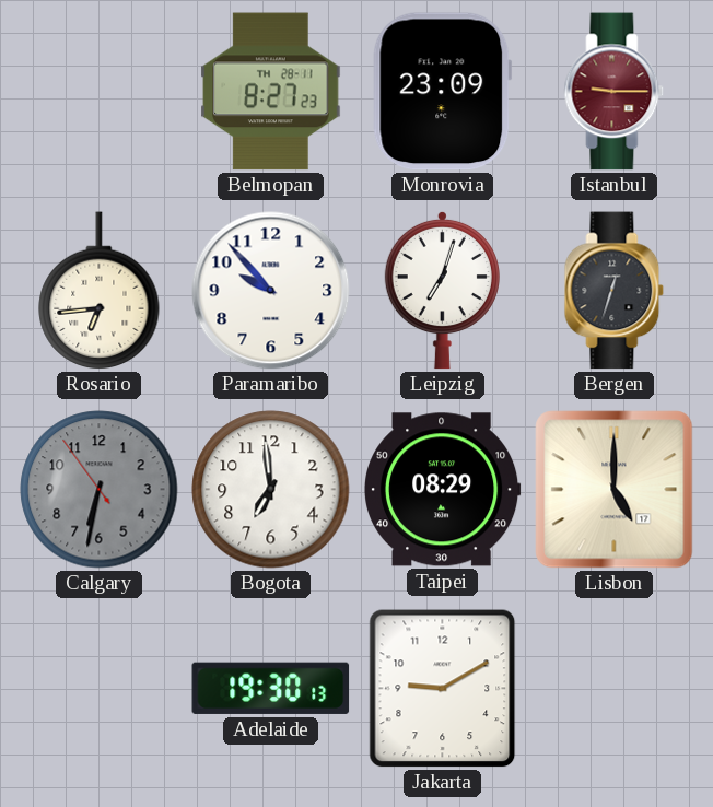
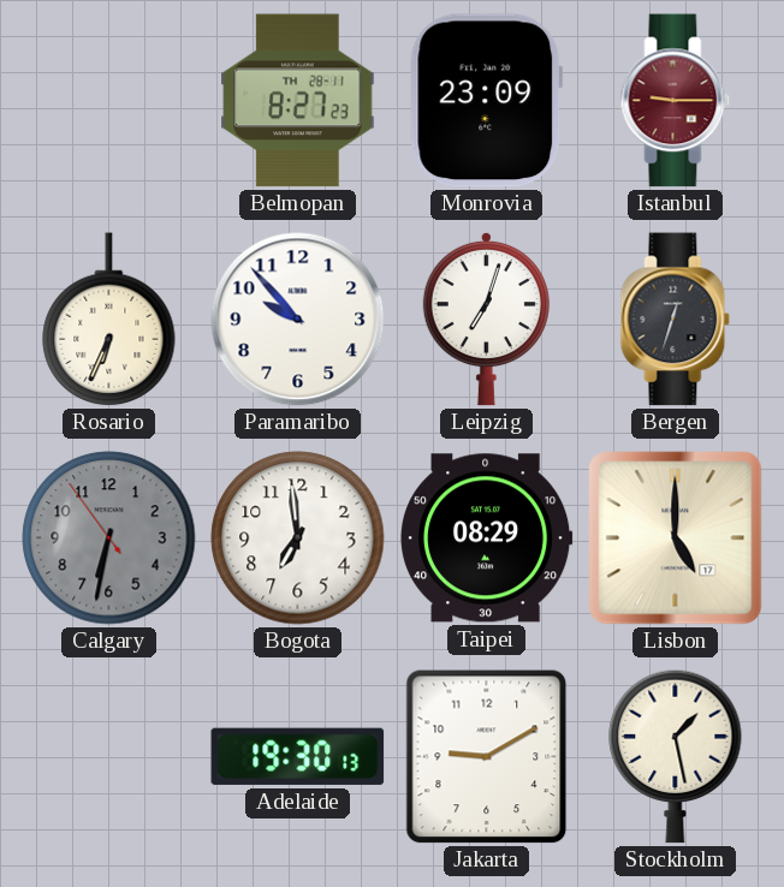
Rosario: 6:44 -> 6:34 (109, 320)
Stockholm: none -> 1:28 (676, 756)
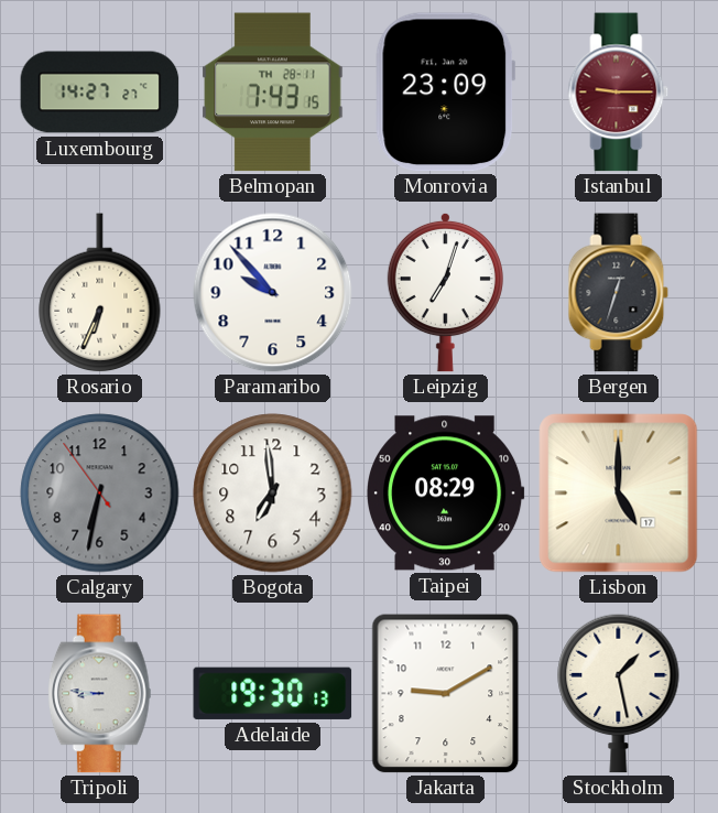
Luxembourg: none -> 14:27 (100, 93)
Belmopan: 8:27 -> 7:43 (273, 93)
Tripoli: none -> 8:46 (99, 694)
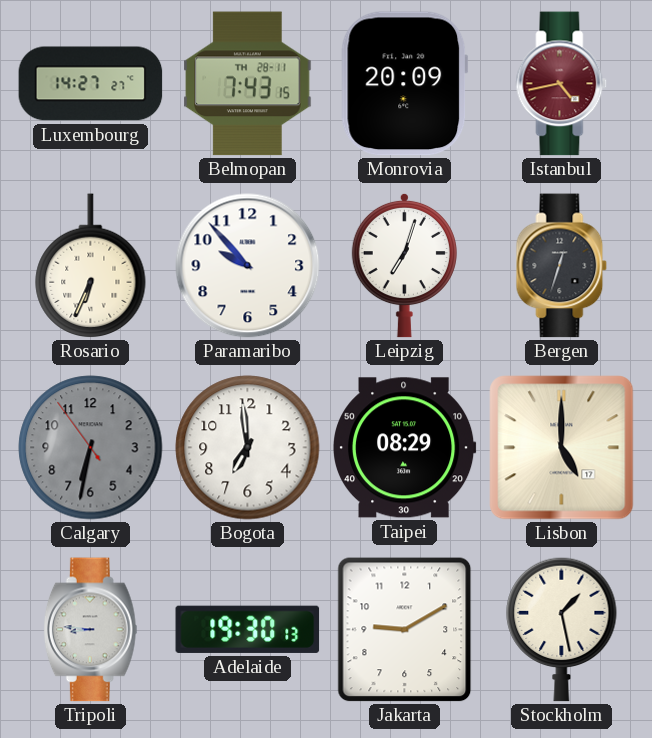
Monrovia: 23:09 -> 20:09 (405, 84)
Istanbul: 9:15 -> 4:43 (562, 84)
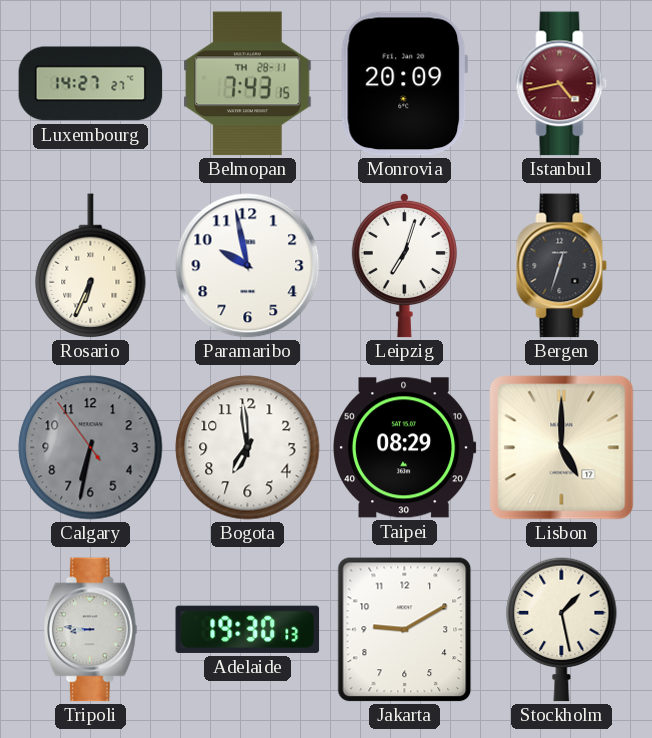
Paramaribo: 9:53 -> 9:58 (248, 266)
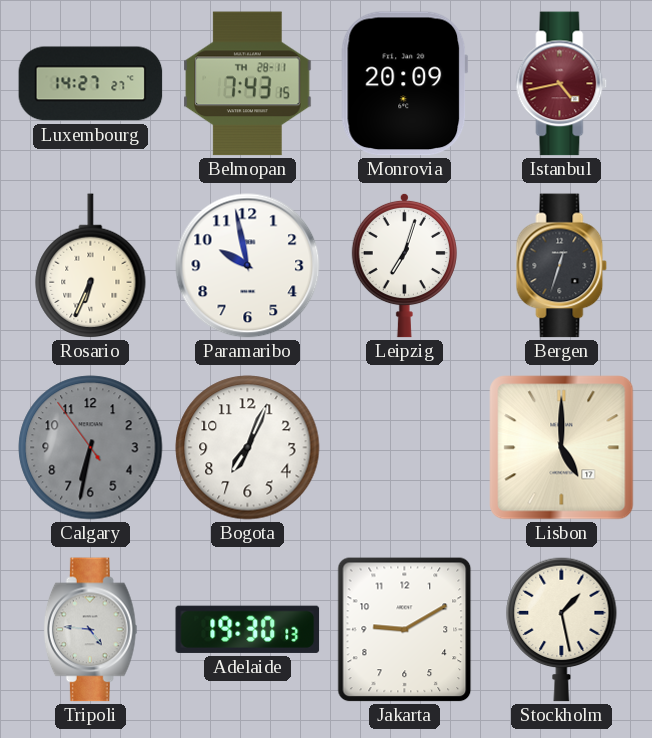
Bogota: 6:59 -> 7:04 (248, 448)
Taipei: 08:29 -> none (405, 448)
Tripoli: 8:46 -> 4:46 (90, 630)
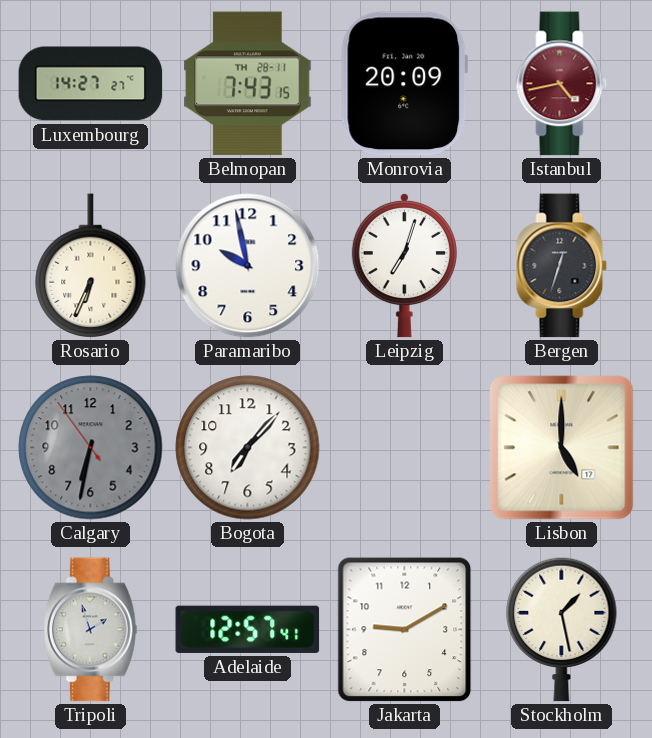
Bogota: 7:04 -> 7:07 (248, 448)
Tripoli: 4:46 -> 1:57 (90, 630)
Adelaide: 19:30 -> 12:57 (248, 629)
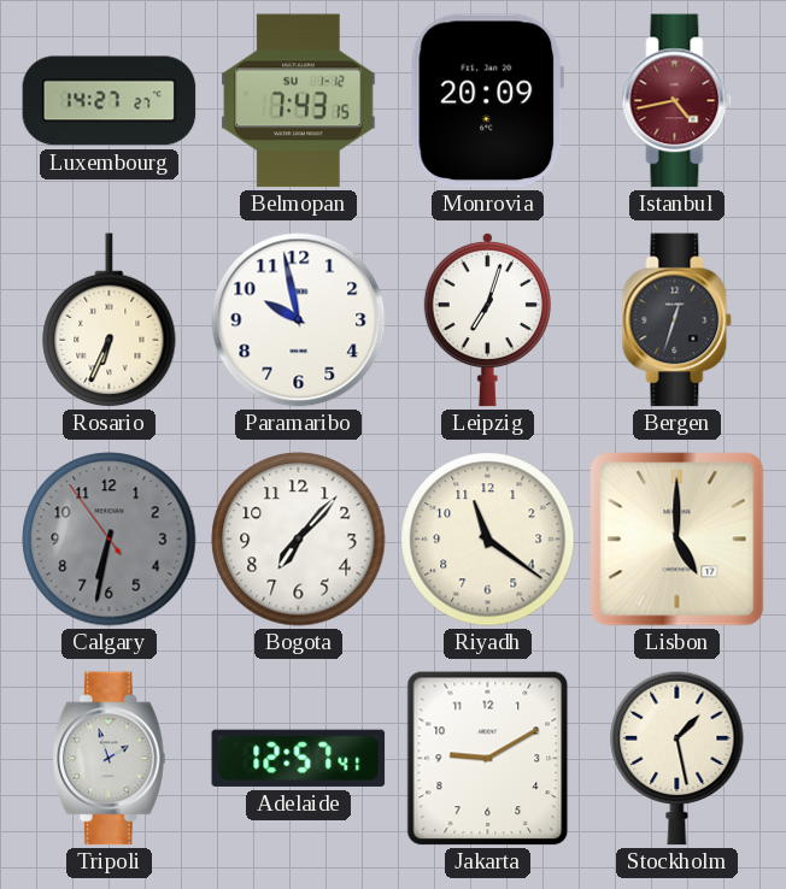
Belmopan date: TH 28-11 -> SU 1-12 (299, 101)
Riyadh: none -> 11:21 (488, 540)
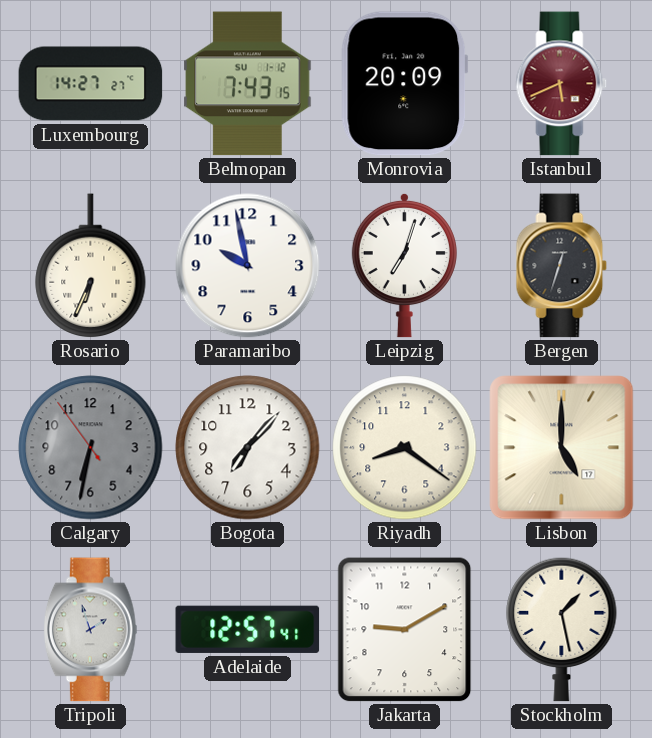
Istanbul: 4:43 -> 5:41 (562, 84)
Riyadh: 11:21 -> 8:21 (405, 448)
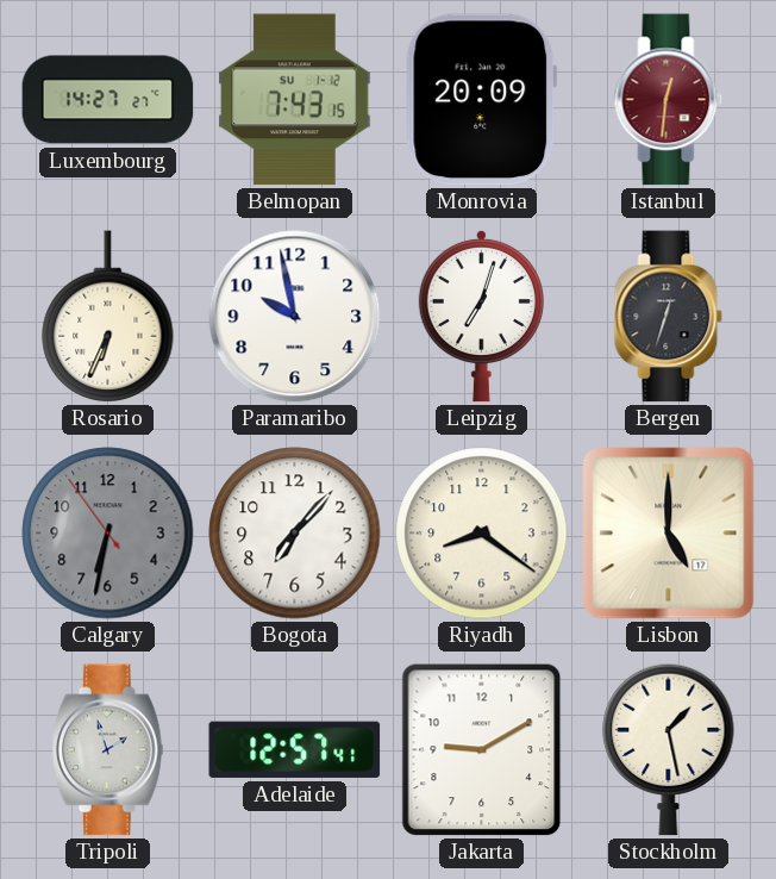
Istanbul: 5:41 -> 12:31 (669, 100)
